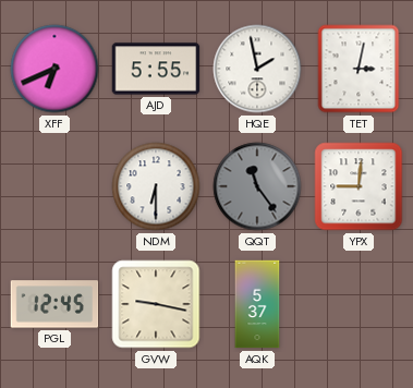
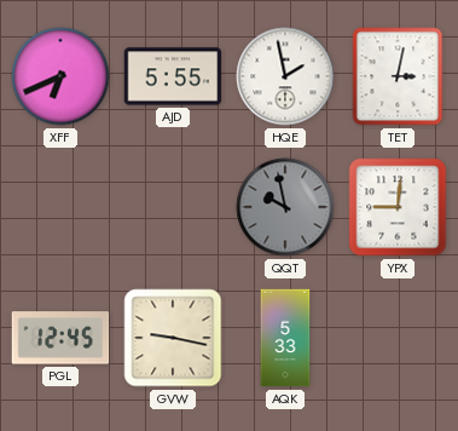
NDM: 6:30 -> none (156, 186)
QQT: 11:24 -> 9:58 (285, 207)
AQK: 5:37 -> 5:33 (285, 338)
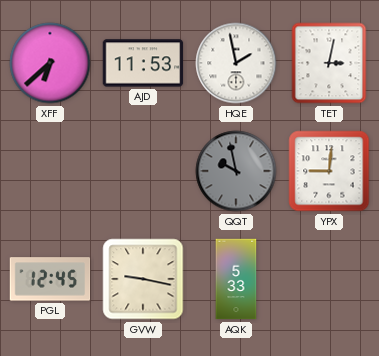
XFF: 6:41 -> 6:38 (50, 63)
AJD: 5:55 -> 11:53 (143, 63)
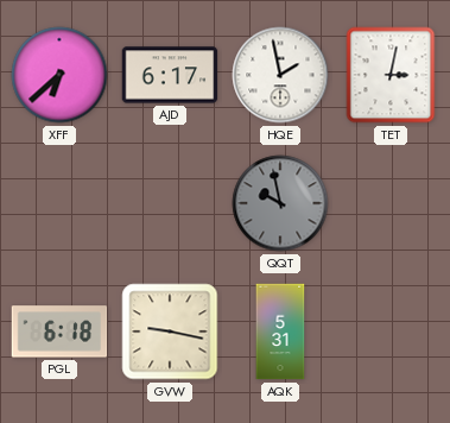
AJD: 11:53 -> 6:17 (170, 75)
YPX: 9:01 -> none (329, 171)
PGL: 12:45 -> 6:18 (59, 332)
AQK: 5:33 -> 5:31 (280, 332)
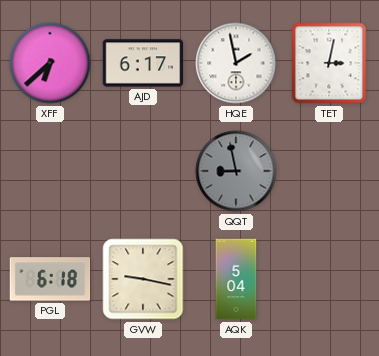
QQT: 9:58 -> 8:58 (236, 171)
AQK: 5:31 -> 5:04 (236, 279)
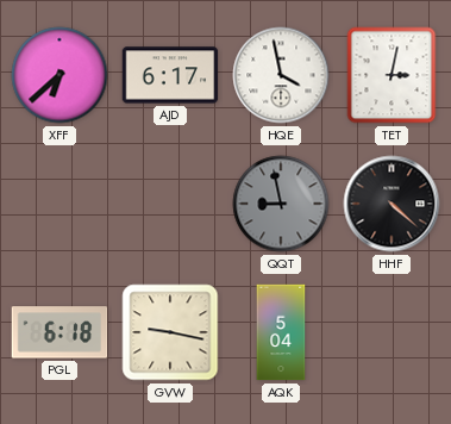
HQE: 1:58 -> 3:58 (281, 75)
HHF: none -> 4:22 (392, 204)
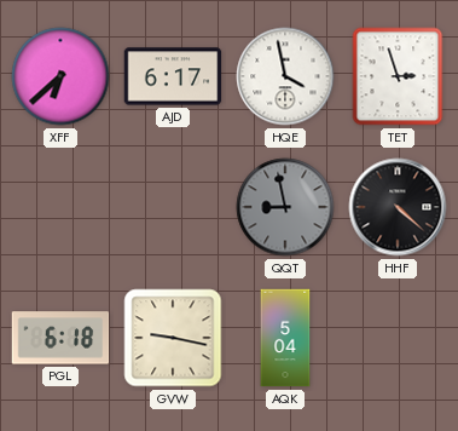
TET: 3:02 -> 2:57 (398, 76)
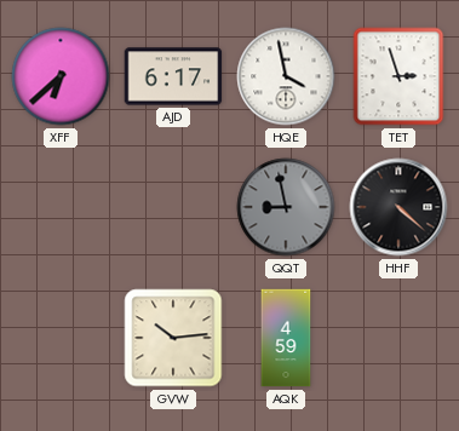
PGL: 6:18 -> none (60, 338)
GVW: 9:17 -> 10:14 (173, 338)
AQK: 5:04 -> 4:59 (286, 338)
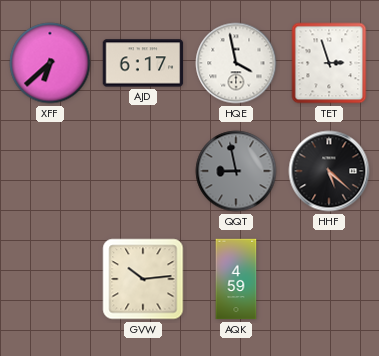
HHF: 4:22 -> 5:22 (329, 171)
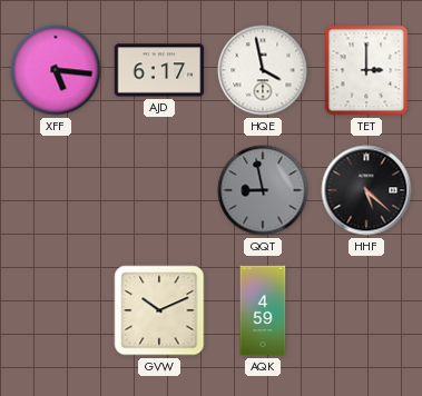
XFF: 6:38 -> 5:16 (56, 70)
TET: 2:57 -> 3:00 (366, 70)
GVW: 10:14 -> 10:11 (159, 310)
